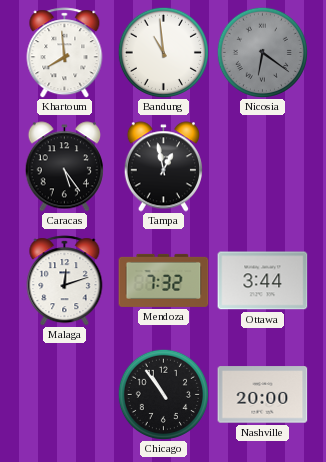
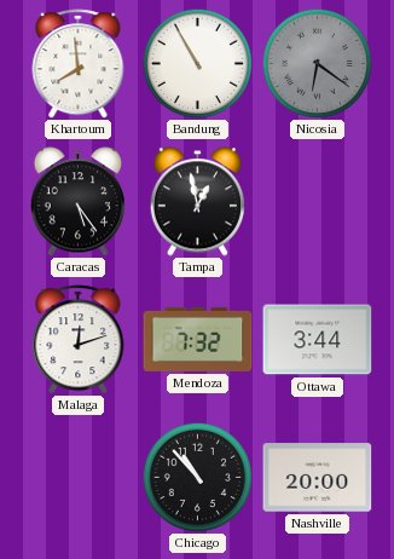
Bandung: 10:59 -> 10:55 (197, 63)
Chicago: 10:54 -> 10:53 (197, 477)
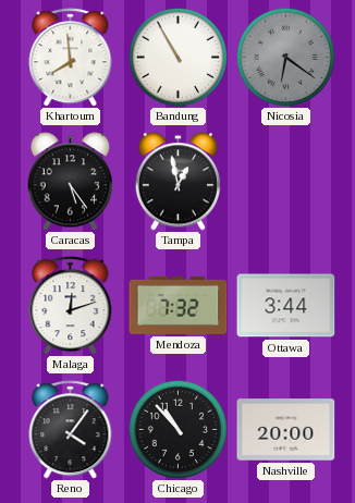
Reno: none -> 4:06 (71, 430)
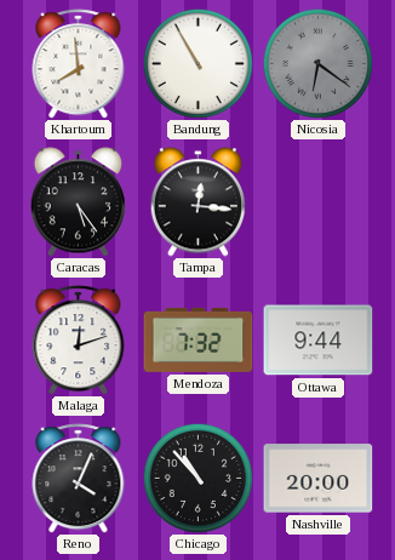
Tampa: 12:58 -> 12:16 (198, 202)
Ottawa: 3:44 -> 9:44 (319, 341)
Reno: 4:06 -> 4:04 (79, 479)
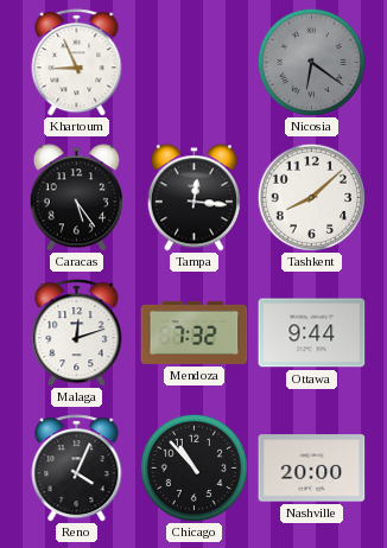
Khartoum: 7:59 -> 8:56 (77, 63)
Bandung: 10:55 -> none (198, 63)
Tashkent: none -> 8:08 (311, 197)
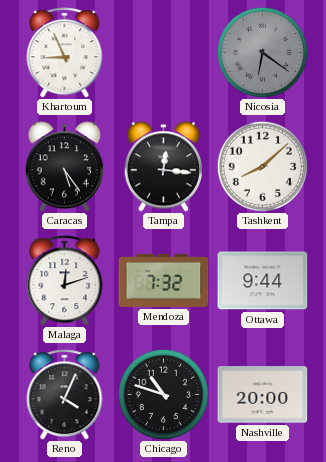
Chicago: 10:53 -> 10:48 (163, 394)
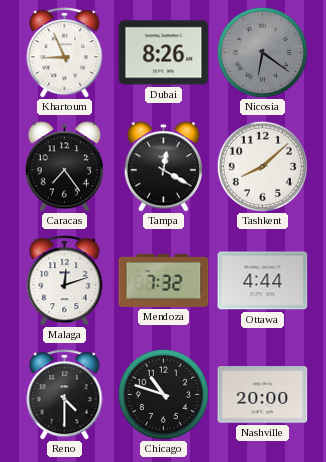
Dubai: none -> 8:26 (164, 53)
Caracas: 5:24 -> 7:24 (64, 167)
Tampa: 12:16 -> 12:20 (163, 167)
Ottawa: 9:44 -> 4:44 (263, 281)
Reno: 4:04 -> 4:30 (65, 395)
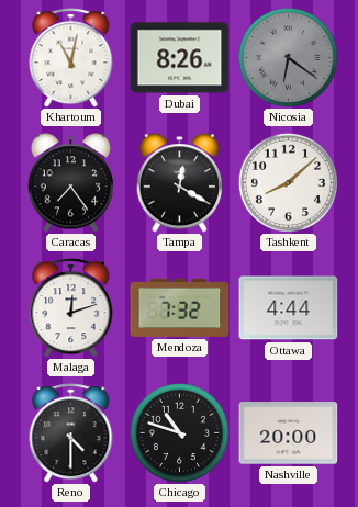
Khartoum: 8:56 -> 11:02 (71, 58)
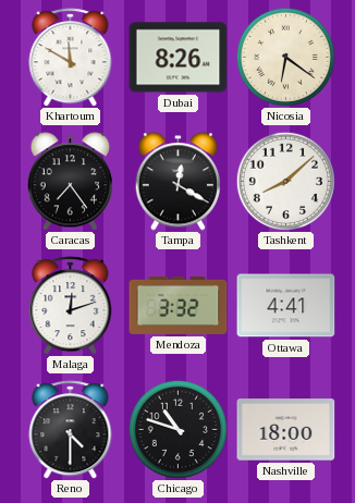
Khartoum: 11:02 -> 11:50 (71, 58)
Nicosia dial: grey -> cream (285, 57)
Mendoza: 7:32 -> 3:32 (179, 305)
Ottawa: 4:44 -> 4:41 (286, 306)
Nashville: 20:00 -> 18:00 (286, 430)
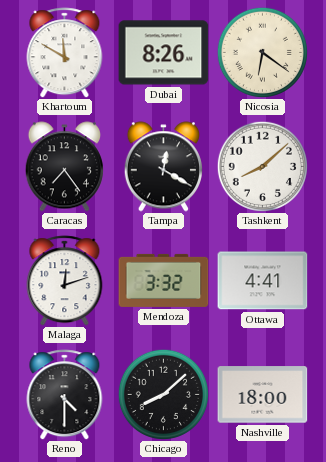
Chicago: 10:48 -> 8:08 (163, 394)
